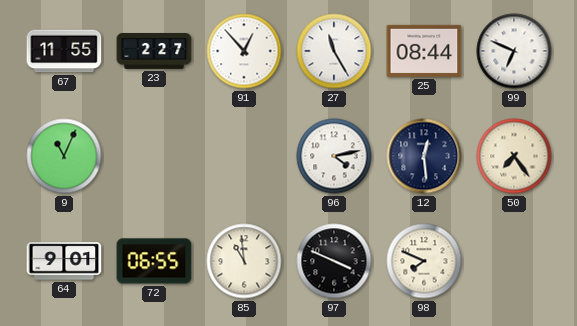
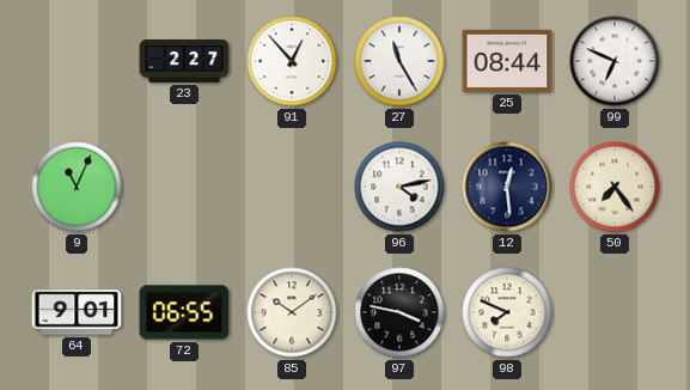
67: 11:55 -> none (64, 51)
85: 10:59 -> 10:09 (292, 312)
97: 3:49 -> 3:47 (399, 312)
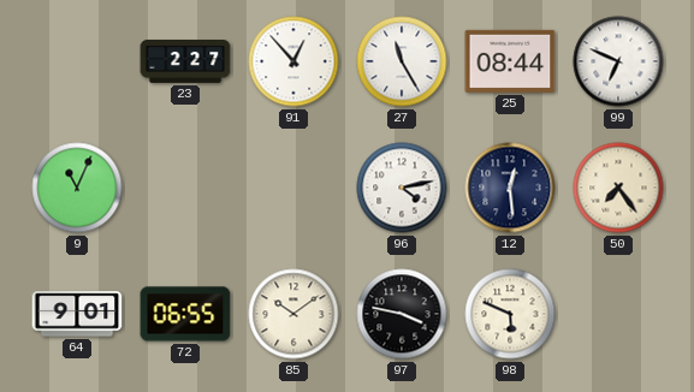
98: 7:49 -> 5:49 (510, 314)
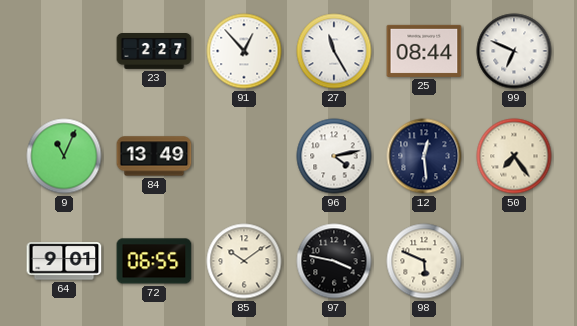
84: none -> 13:49 (154, 156)
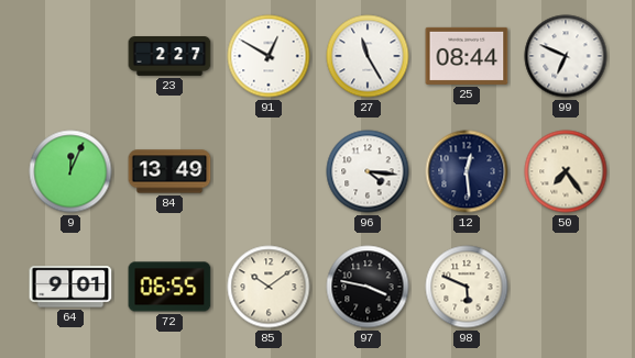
91: 12:53 -> 12:50 (269, 56)
9: 11:04 -> 12:04 (70, 171)
96: 4:13 -> 4:16 (368, 171)
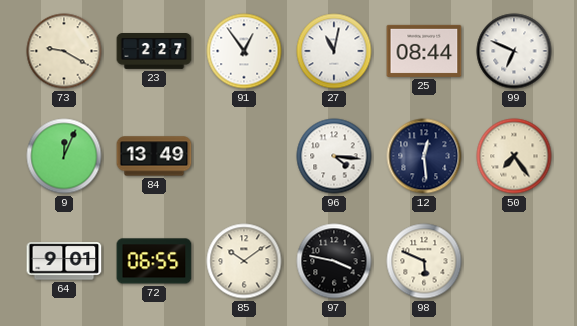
73: none -> 9:20 (64, 51)
91: 12:50 -> 12:54 (244, 51)
27: 11:25 -> 11:02 (334, 51)
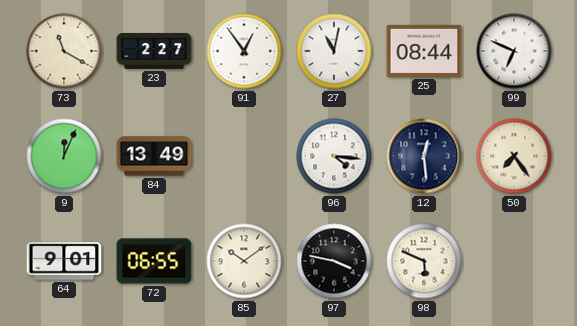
73: 9:20 -> 11:20 (64, 51)
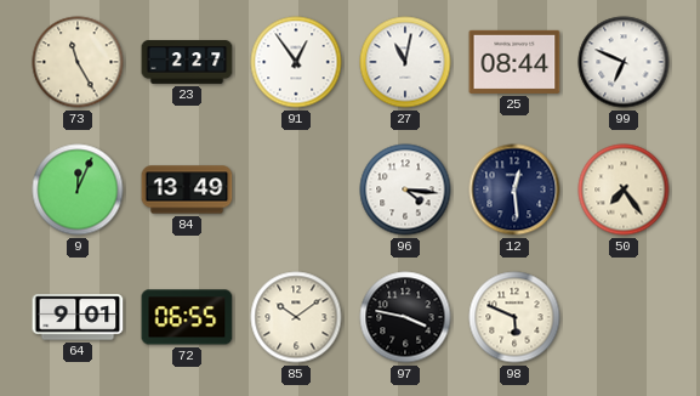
73: 11:20 -> 11:25 (78, 62)
